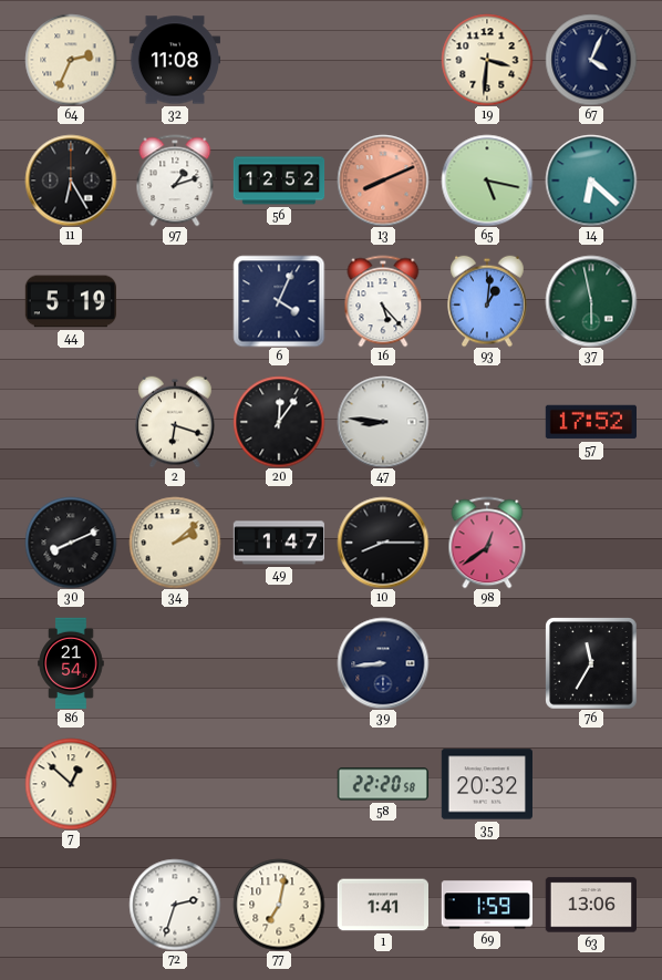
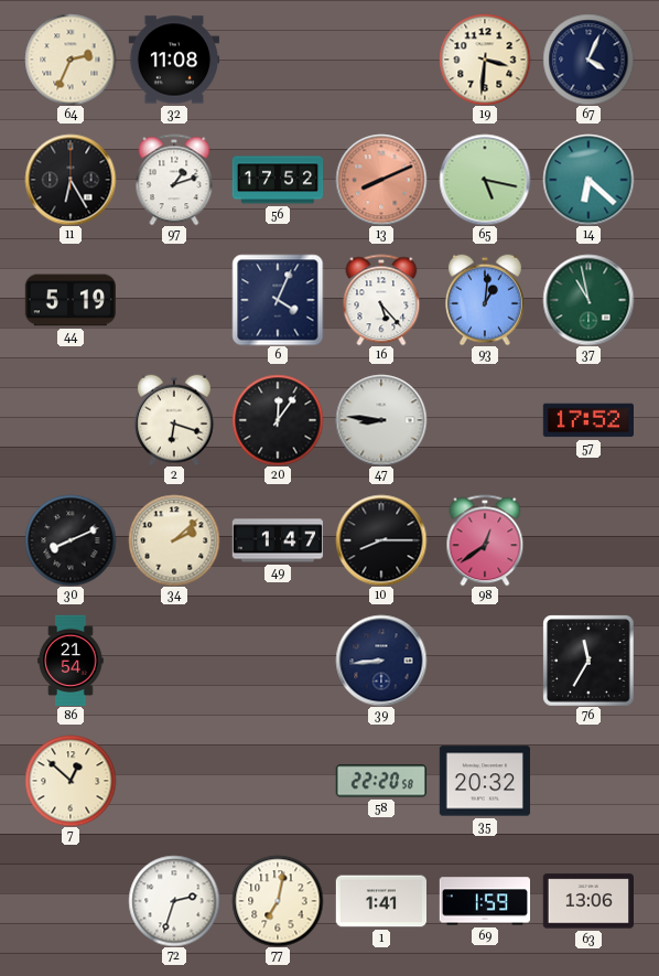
56: 12:52 -> 17:52 (278, 180)
37: 5:58 -> 10:58 (588, 300)
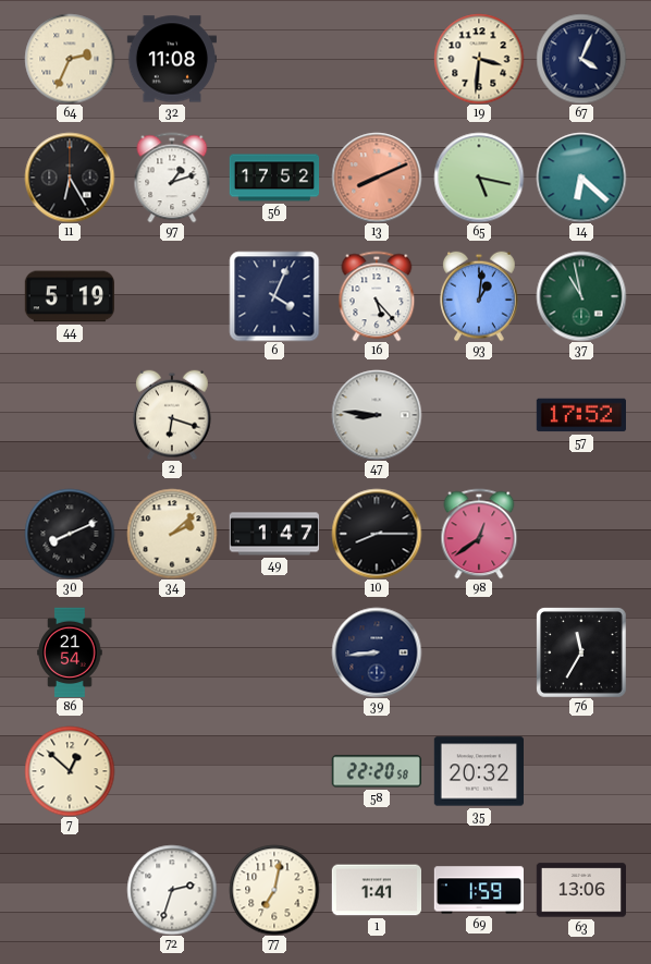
20: 12:06 -> none (278, 420)
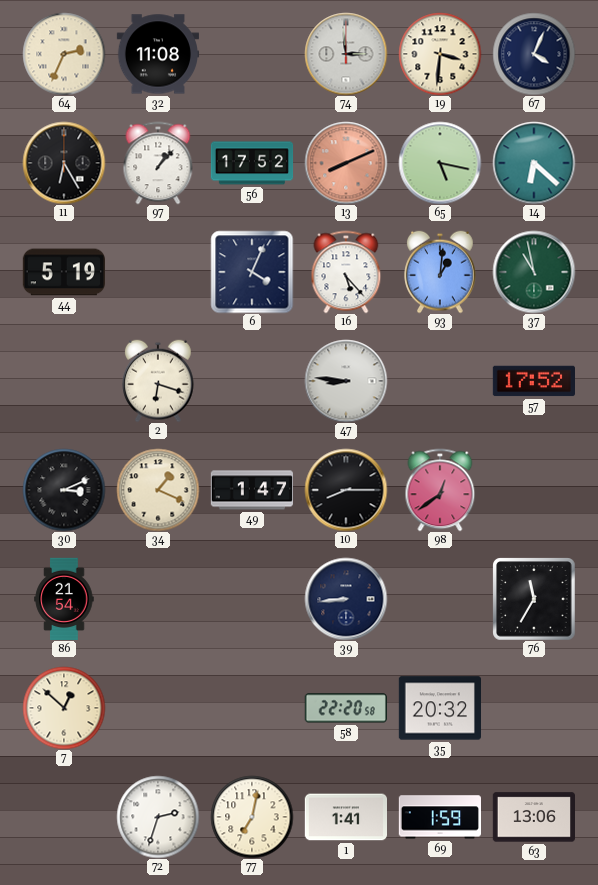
74: none -> 2:59 (346, 54)
97: 1:12 -> 1:07 (158, 163)
30: 8:11 -> 3:11 (64, 490)
34: 2:08 -> 1:19 (158, 490)
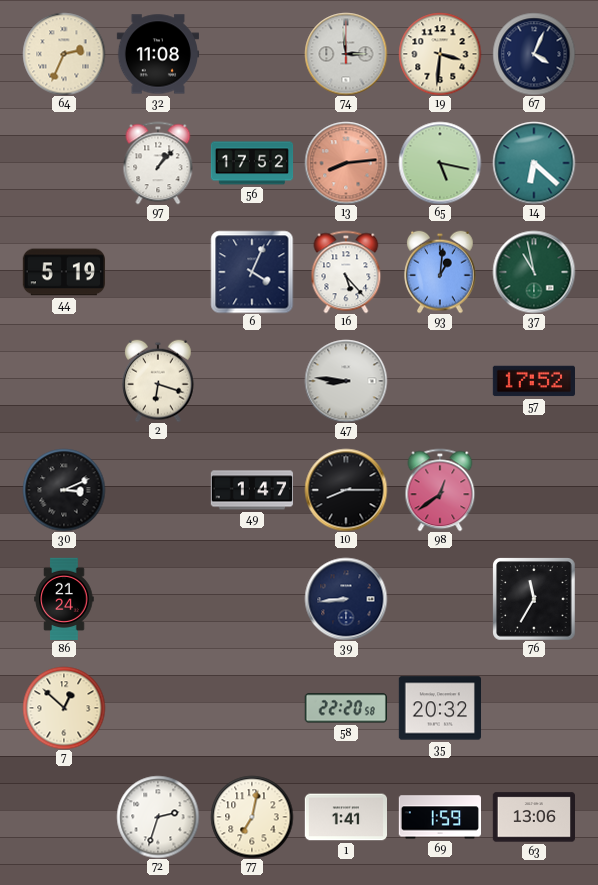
11: 6:25 -> none (64, 163)
13: 8:11 -> 8:14 (346, 163)
34: 1:19 -> none (158, 490)
86: 21:54 -> 21:24 (64, 598)
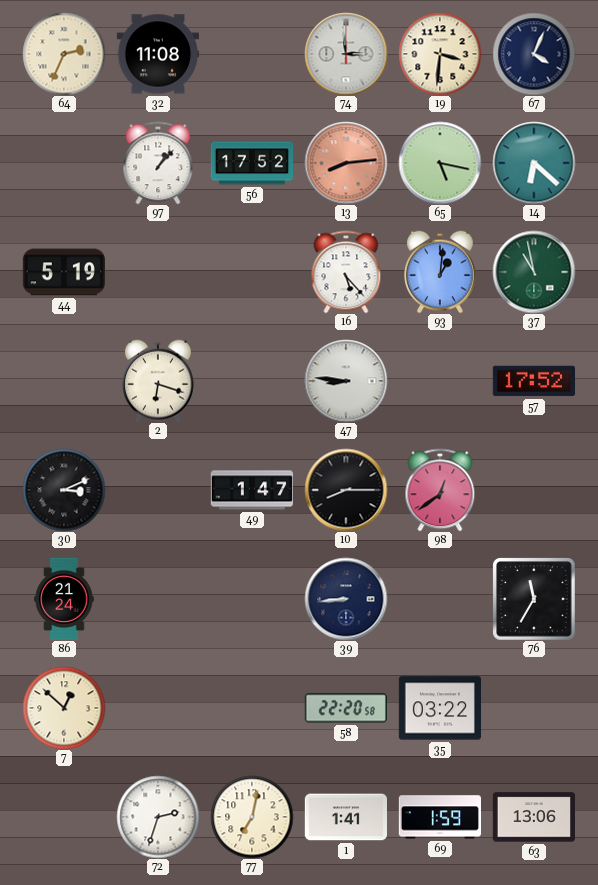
6: 4:04 -> none (252, 272)
35: 20:32 -> 03:22 (439, 708)
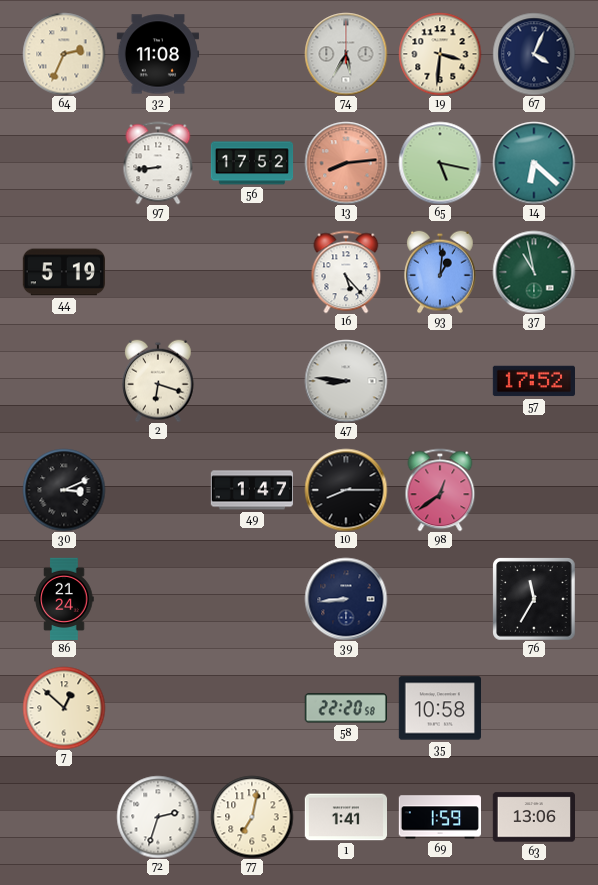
74: 2:59 -> 5:35 (346, 54)
97: 1:07 -> 8:44 (158, 163)
35: 03:22 -> 10:58 (439, 708)
